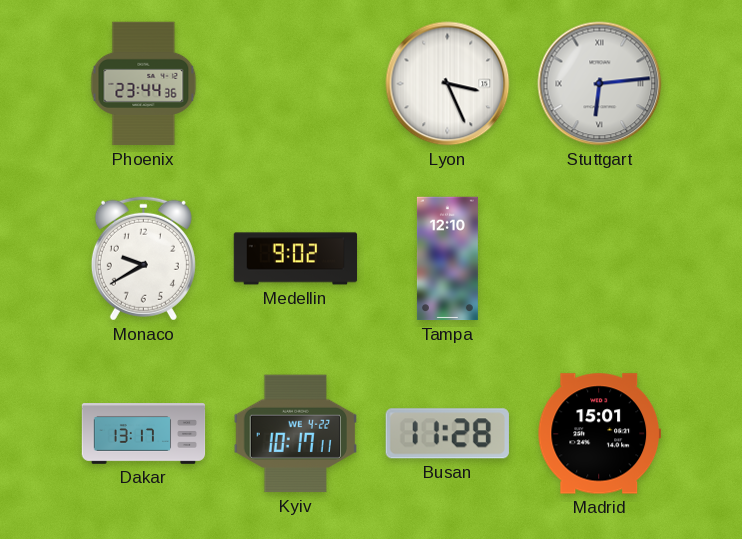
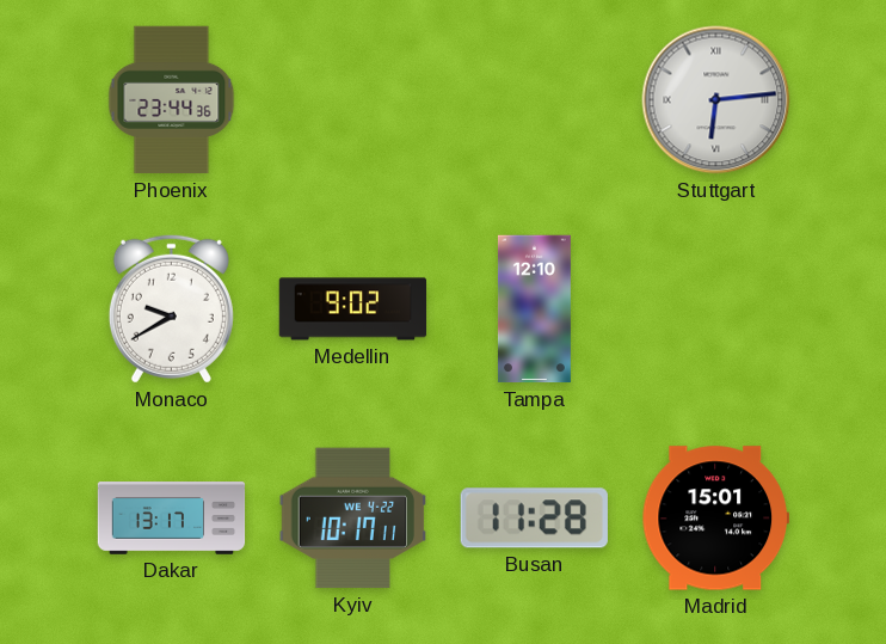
Lyon: 3:26 -> none (448, 84)
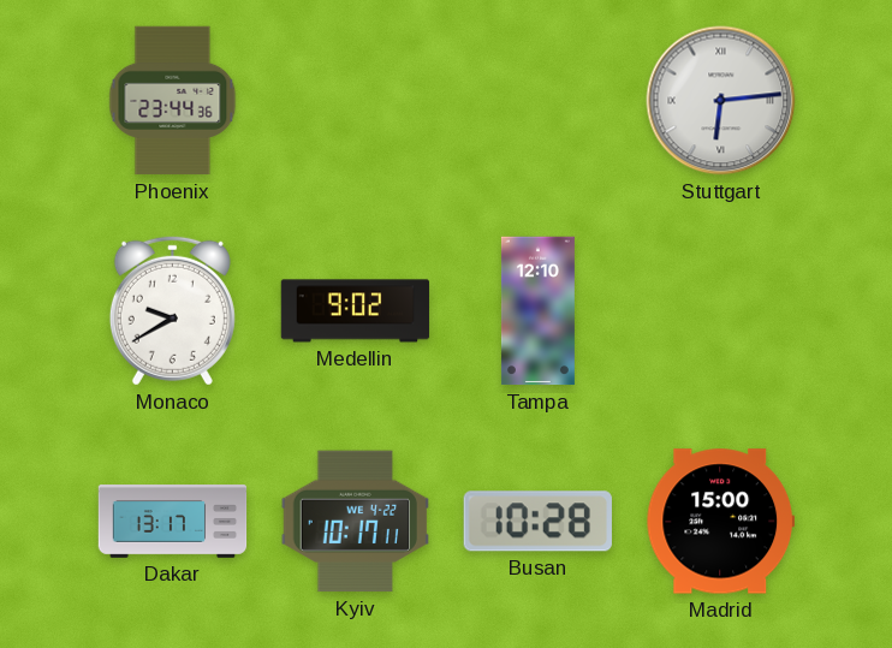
Busan: 11:28 -> 10:28 (537, 522)
Madrid: 15:01 -> 15:00 (720, 522)
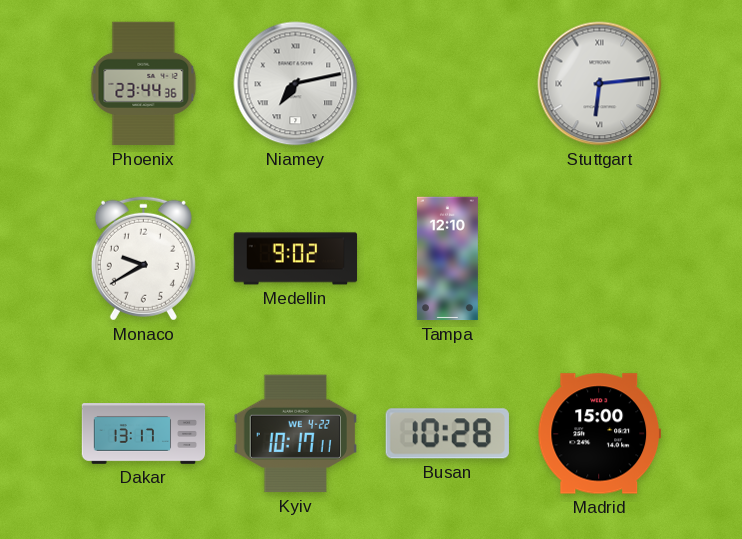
Niamey: none -> 7:13 (296, 84)
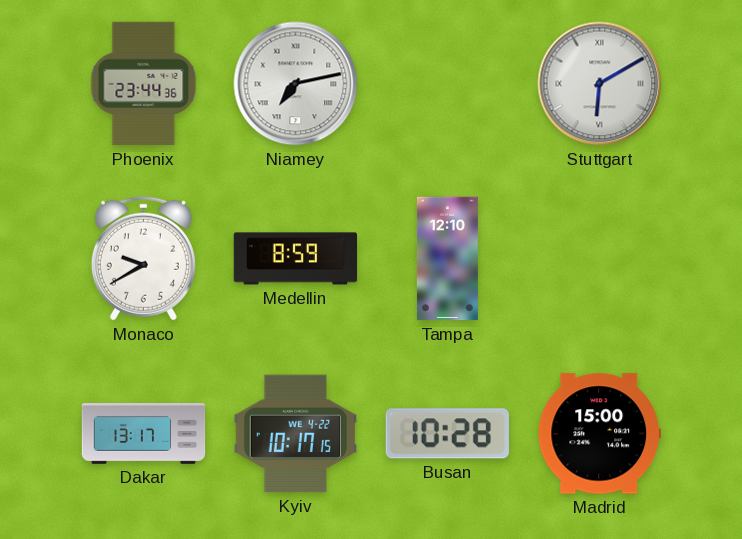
Stuttgart: 6:14 -> 6:10 (600, 84)
Medellin: 9:02 -> 8:59 (296, 259)
Kyiv: 10:17:11 -> 10:17:15 (295, 434)
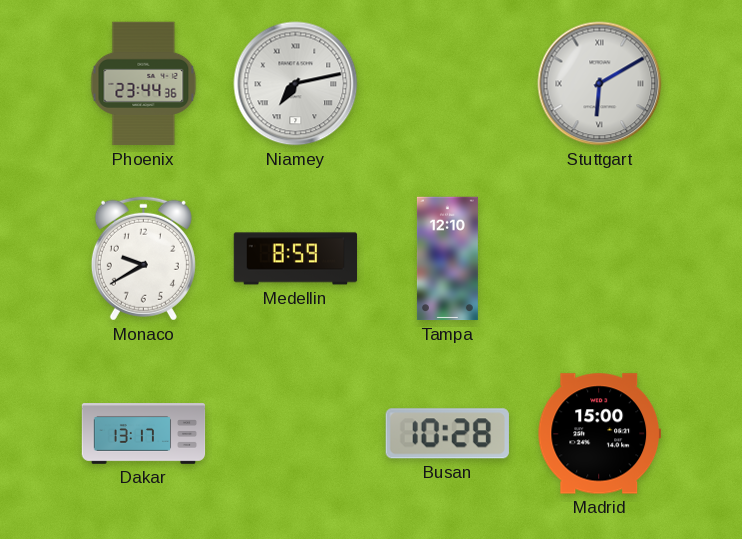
Kyiv: 10:17 -> none (295, 434)
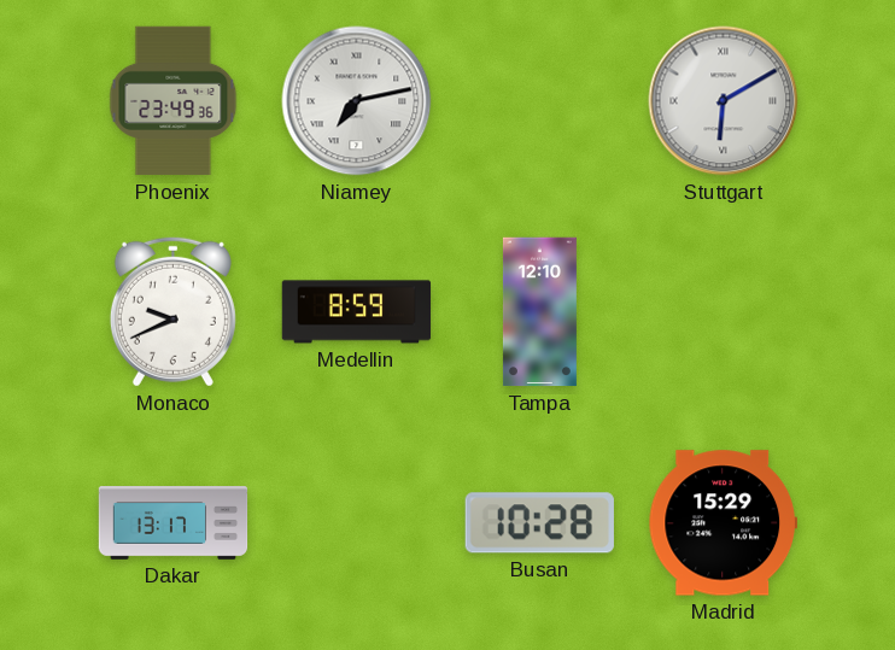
Phoenix: 23:44 -> 23:49 (174, 101)
Monaco: 9:40 -> 9:41 (172, 311)
Madrid: 15:00 -> 15:29 (723, 523)
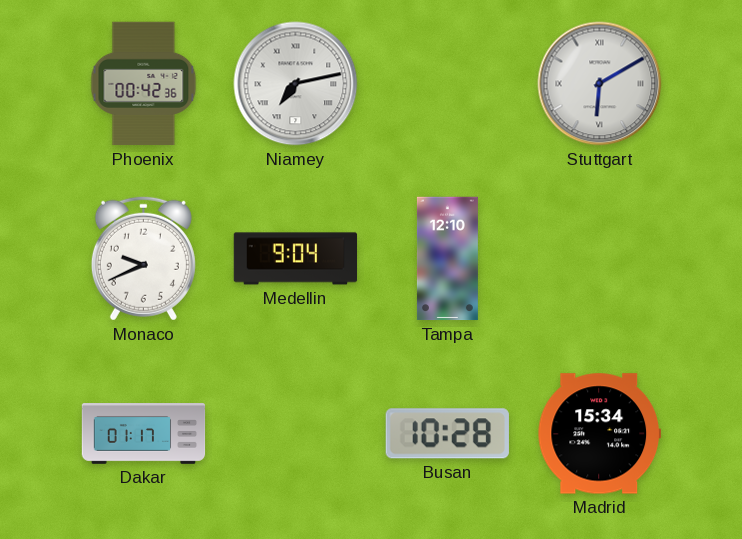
Phoenix: 23:49 -> 00:42 (144, 84)
Medellin: 8:59 -> 9:04 (296, 259)
Dakar: 13:17 -> 01:17 (144, 434)
Madrid: 15:29 -> 15:34 (599, 434)
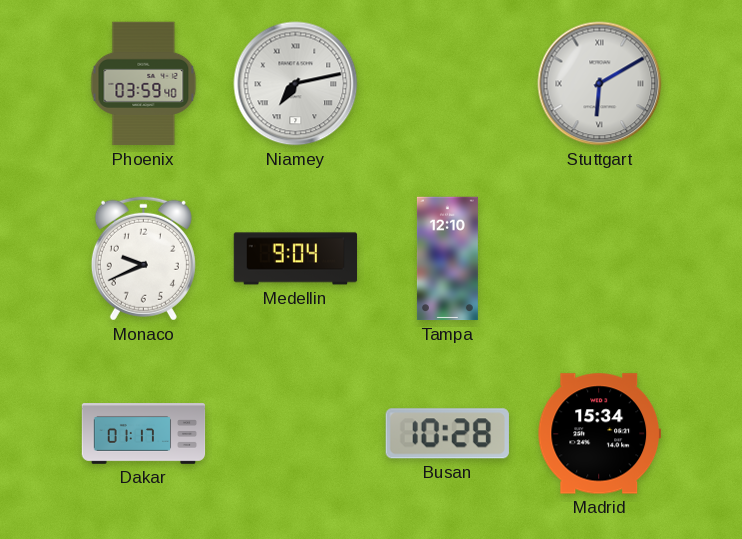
Phoenix: 00:42 -> 03:59 (144, 84)
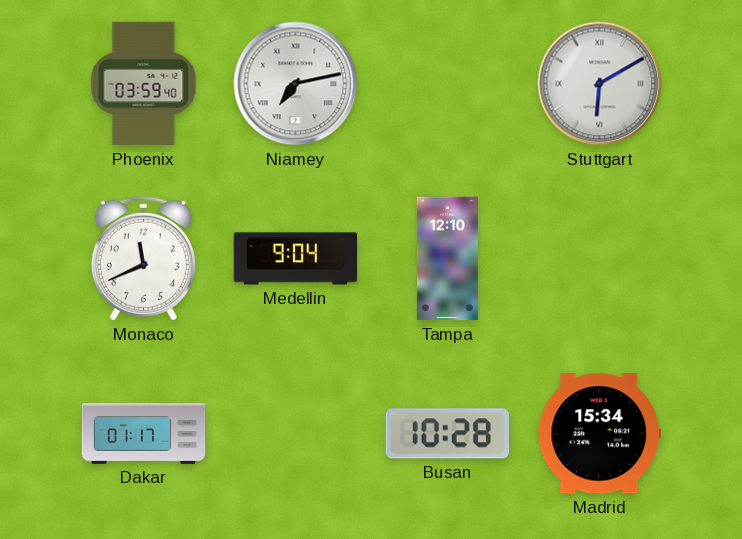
Monaco: 9:41 -> 11:41 (143, 258)
